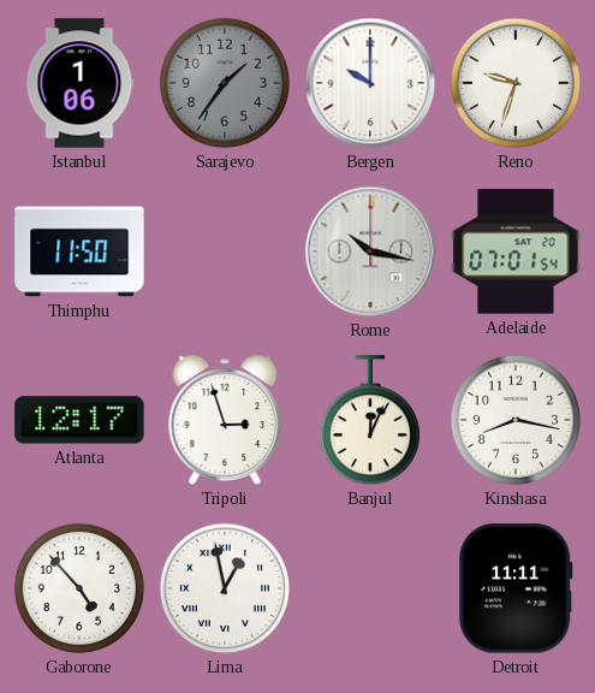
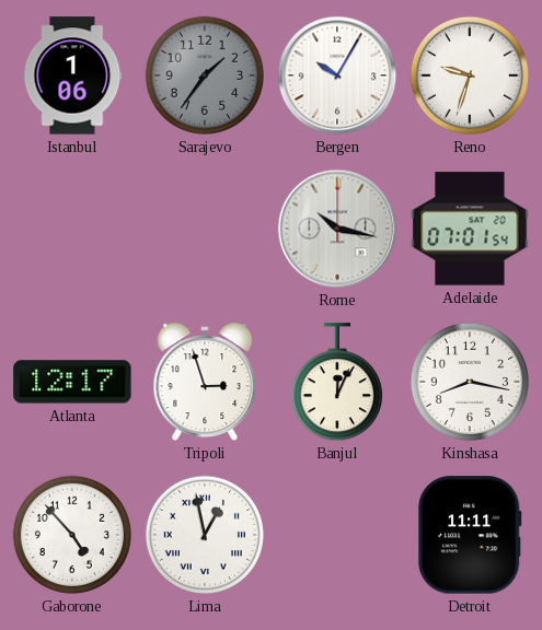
Bergen: 10:00 -> 10:05 (337, 75)
Thimphu: 11:50 -> none (79, 251)
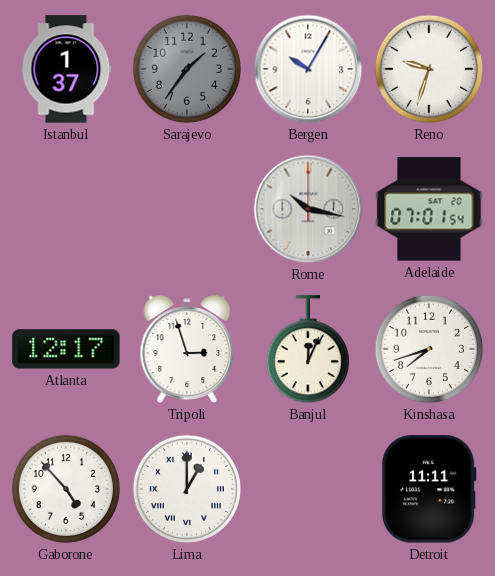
Istanbul: 1:06 -> 1:37 (66, 69)
Kinshasa: 8:17 -> 7:42 (429, 349)
Lima: 12:58 -> 1:00 (187, 489)
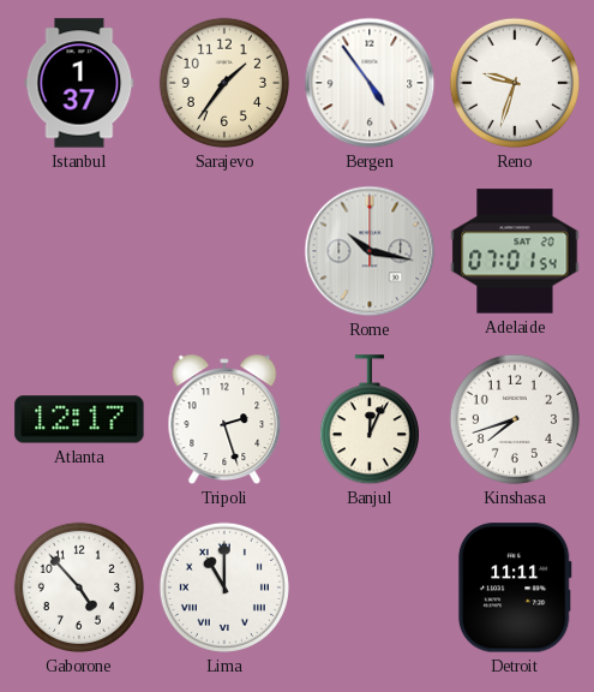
Sarajevo dial: grey -> cream (224, 83)
Bergen: 10:05 -> 4:54 (370, 83)
Tripoli: 2:57 -> 2:27 (224, 419)
Lima: 1:00 -> 11:00 (224, 587)
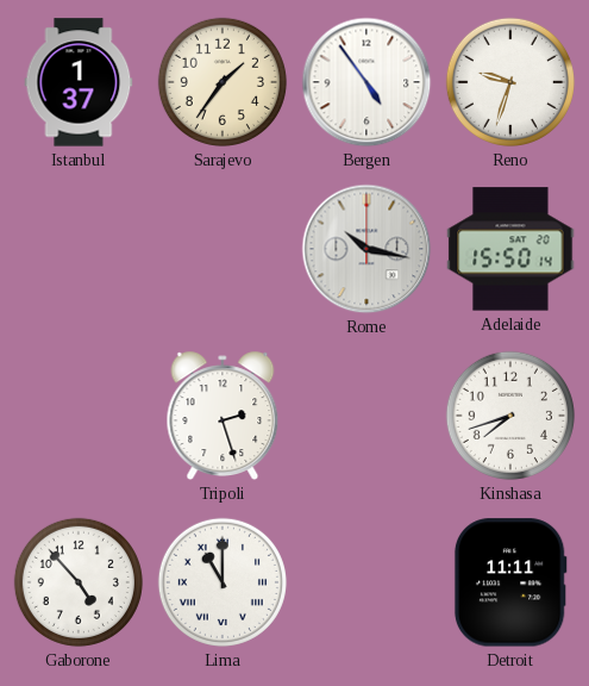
Adelaide: 07:01 -> 15:50 (510, 249)
Atlanta: 12:17 -> none (79, 419)
Banjul: 12:04 -> none (370, 420)
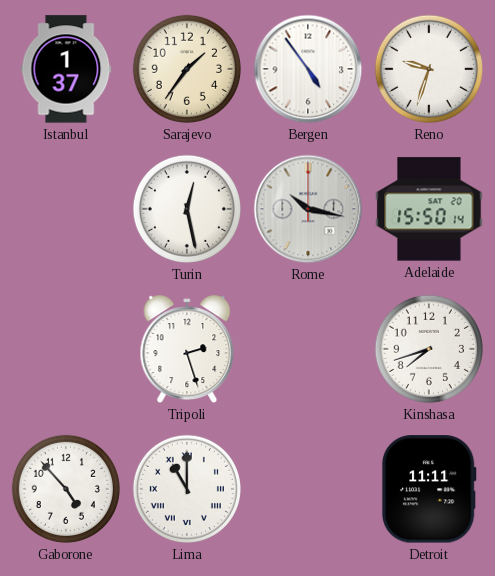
Turin: none -> 12:28 (187, 209)
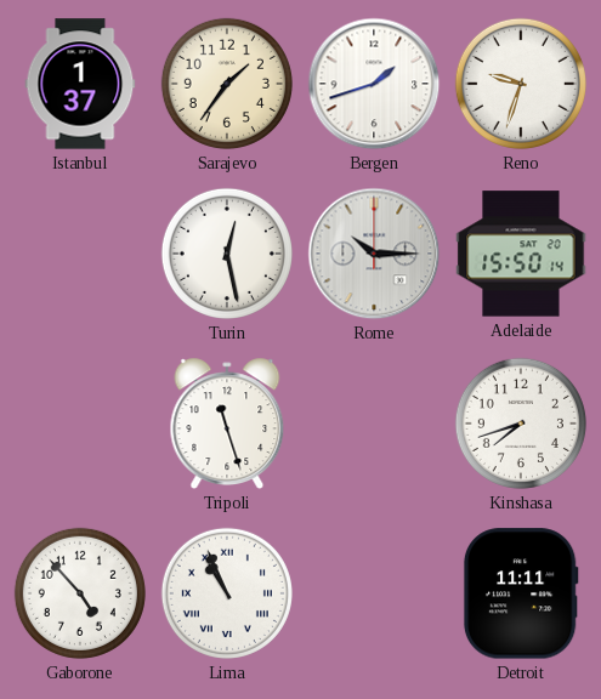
Bergen: 4:54 -> 1:42 (374, 84)
Rome: 10:17 -> 10:15 (374, 254)
Tripoli: 2:27 -> 11:27 (227, 424)
Lima: 11:00 -> 10:56 (227, 593)
